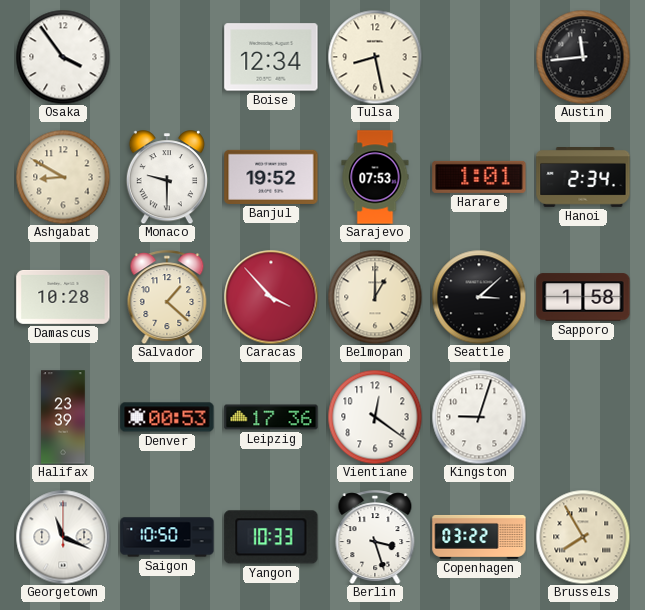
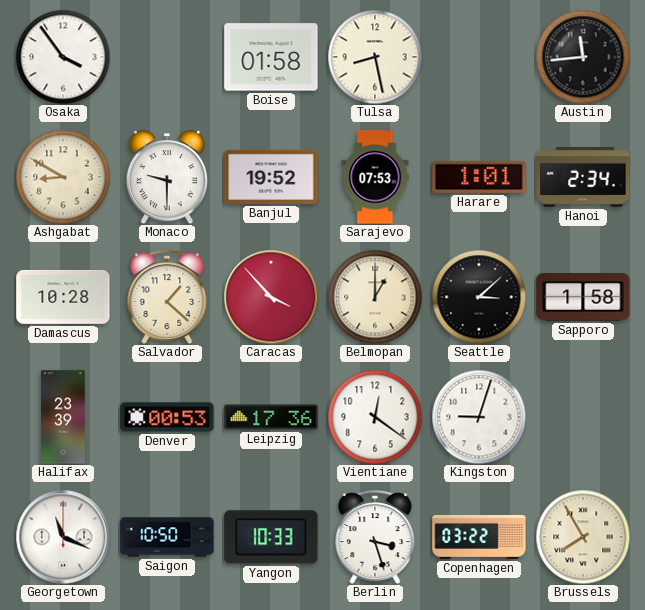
Boise: 12:34 -> 01:58 (271, 57)
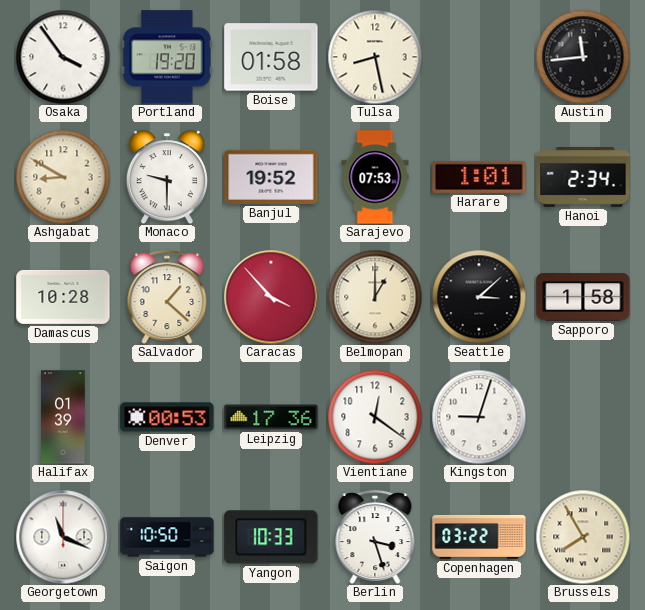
Portland: none -> 19:20 (168, 57)
Halifax: 23:39 -> 01:39 (63, 417)
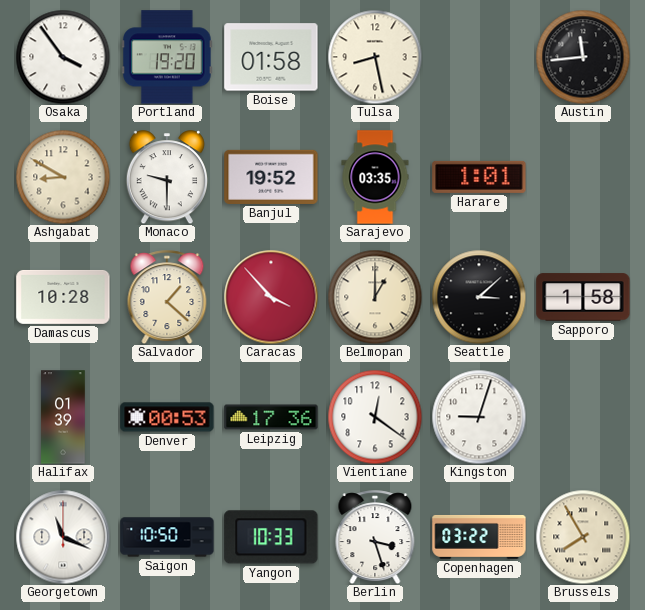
Sarajevo: 07:53 -> 03:35 (375, 177)
Hanoi: 2:34 -> none (583, 178)
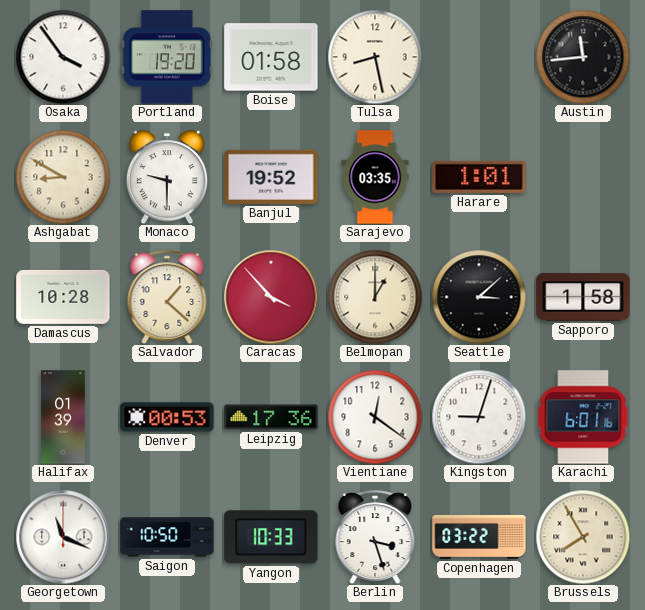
Karachi: none -> 6:01 (583, 417)
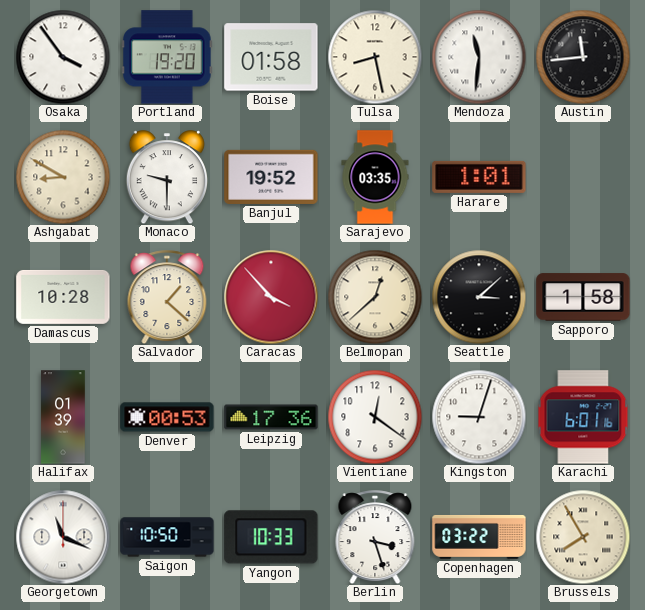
Mendoza: none -> 11:31 (479, 57)
Belmopan: 1:00 -> 12:38 (375, 297)
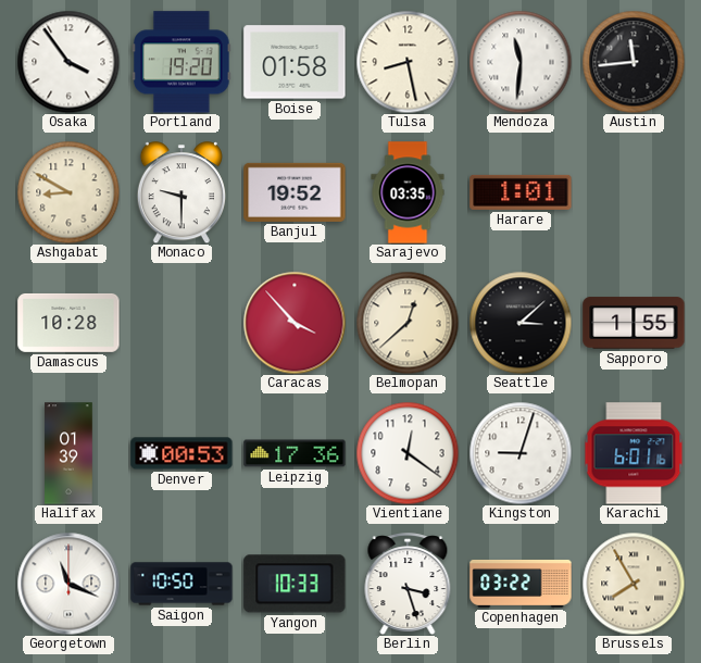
Salvador: 1:22 -> none (167, 297)
Sapporo: 1:58 -> 1:55 (634, 323)
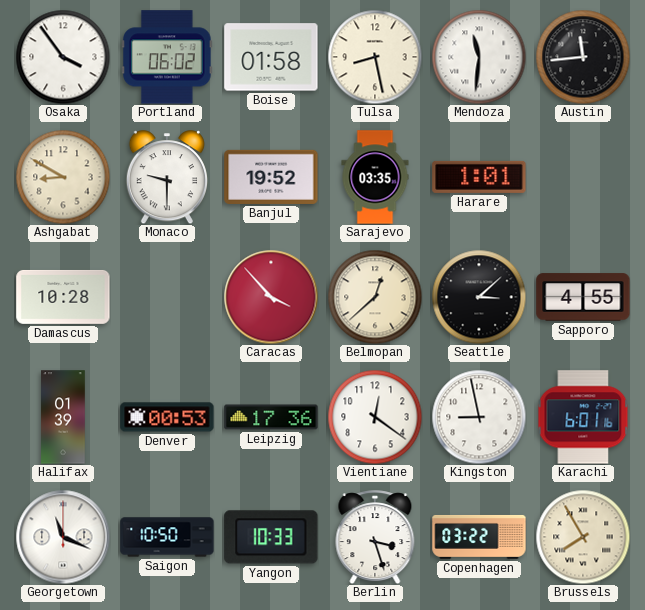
Portland: 19:20 -> 06:02 (168, 57)
Sapporo: 1:55 -> 4:55 (583, 297)
Kingston: 9:03 -> 8:58 (479, 417)
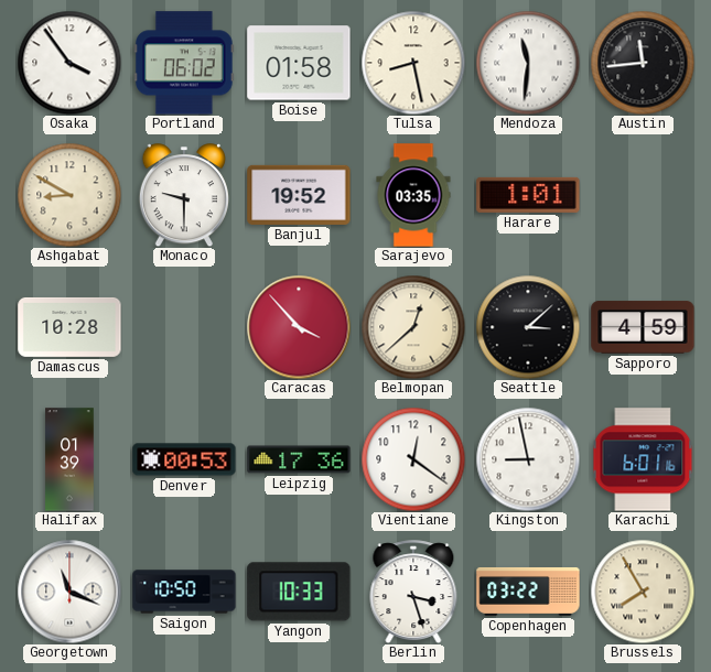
Sapporo: 4:55 -> 4:59 (643, 327)
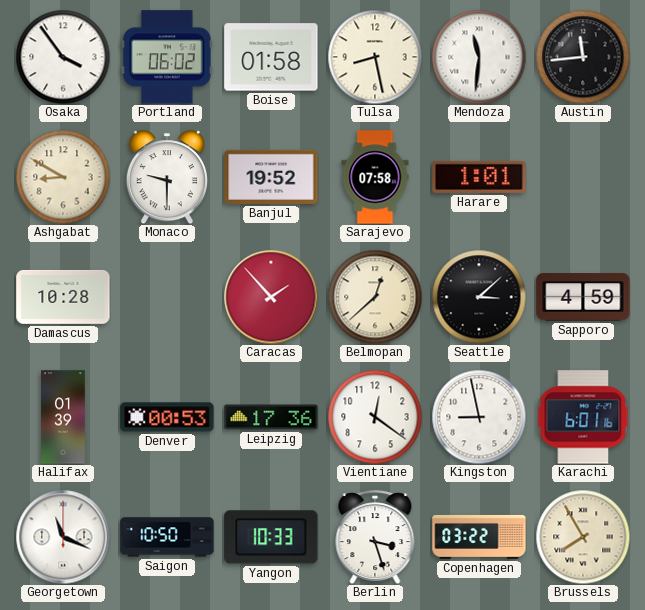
Sarajevo: 03:35 -> 07:58 (375, 177)
Caracas: 3:53 -> 1:53 (271, 297)
